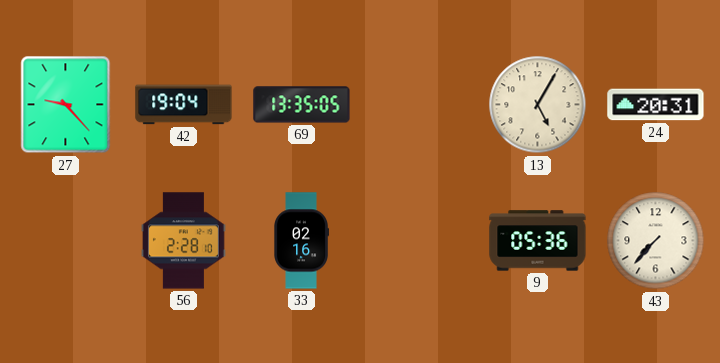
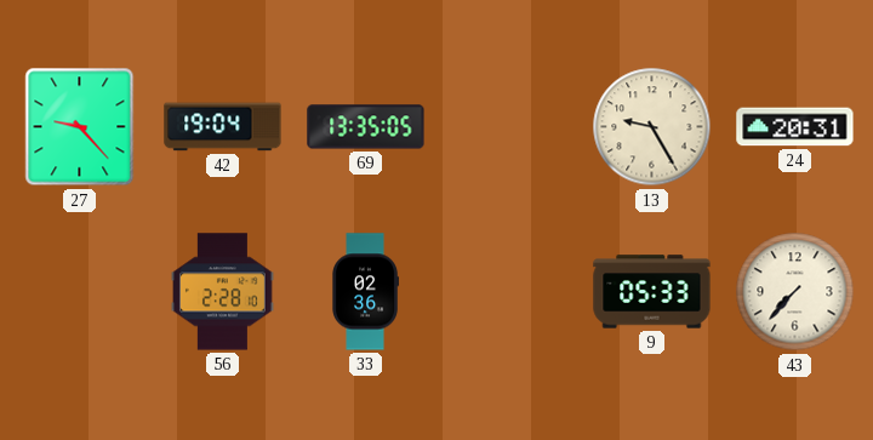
13: 5:05 -> 9:25 (652, 127)
33: 02:16 -> 02:36 (365, 292)
9: 05:36 -> 05:33 (652, 292)
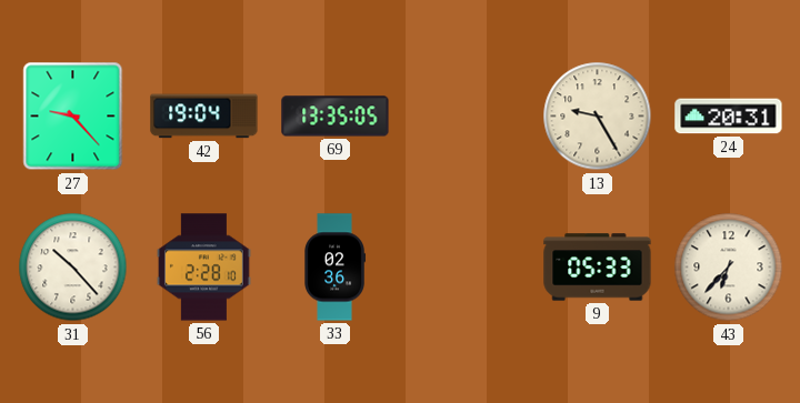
31: none -> 10:23 (73, 268)
43: 7:37 -> 6:37 (729, 268)
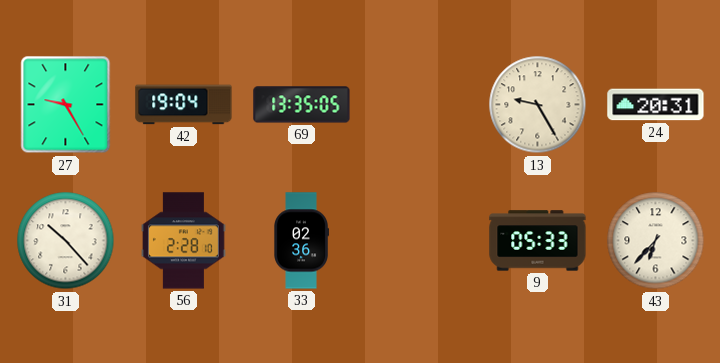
27: 9:23 -> 9:25 (66, 105)
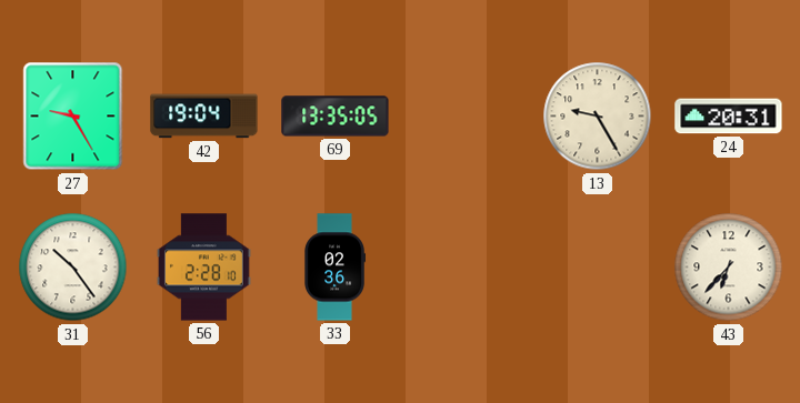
31: 10:23 -> 10:24 (73, 268)
9: 05:33 -> none (538, 241)
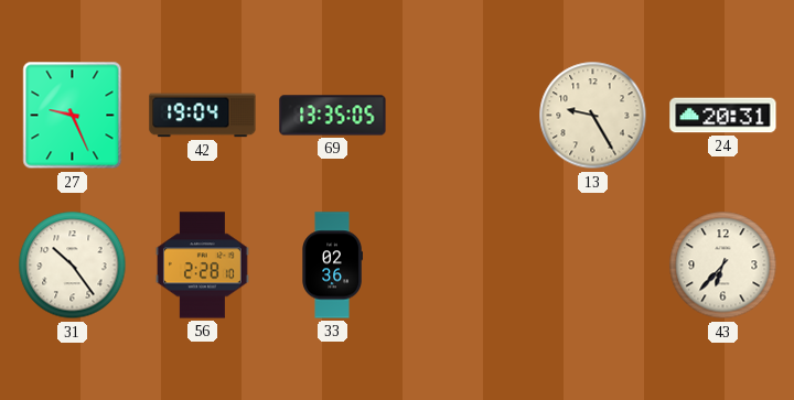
27: 9:25 -> 9:26 (73, 116)
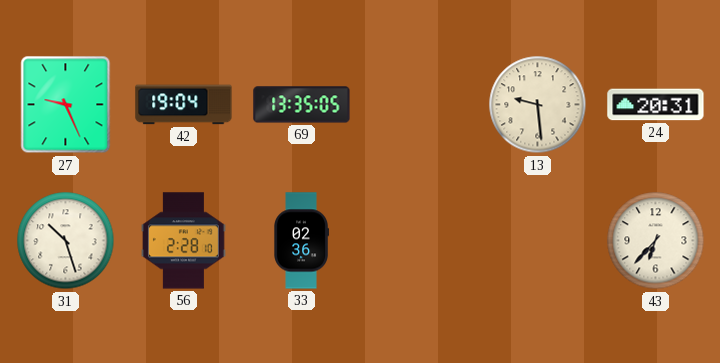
13: 9:25 -> 9:29 (538, 105)
31: 10:24 -> 10:27 (66, 241)
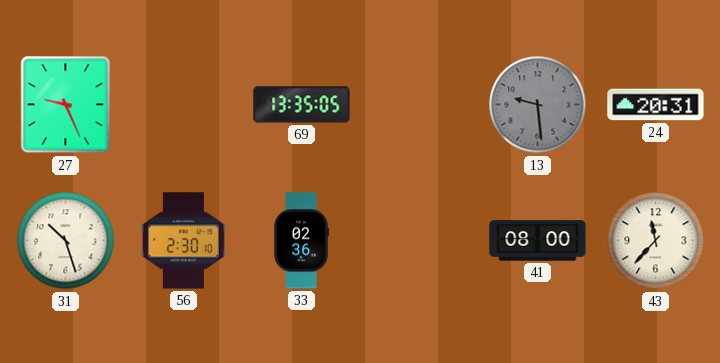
42: 19:04 -> none (184, 105)
13 dial: cream -> grey (538, 105)
56: 2:28 -> 2:30 (183, 241)
41: none -> 08:00 (538, 241)
43: 6:37 -> 11:37 (656, 241)
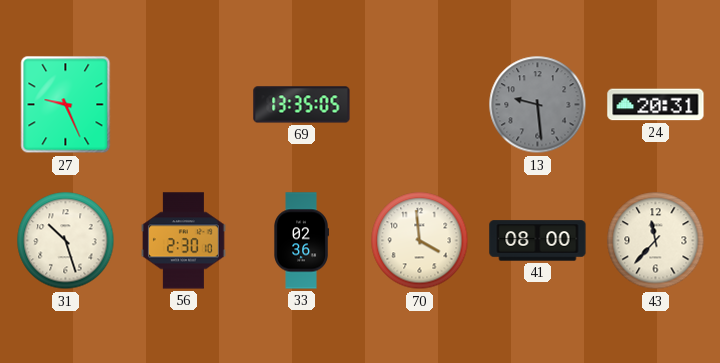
70: none -> 3:59 (420, 241)
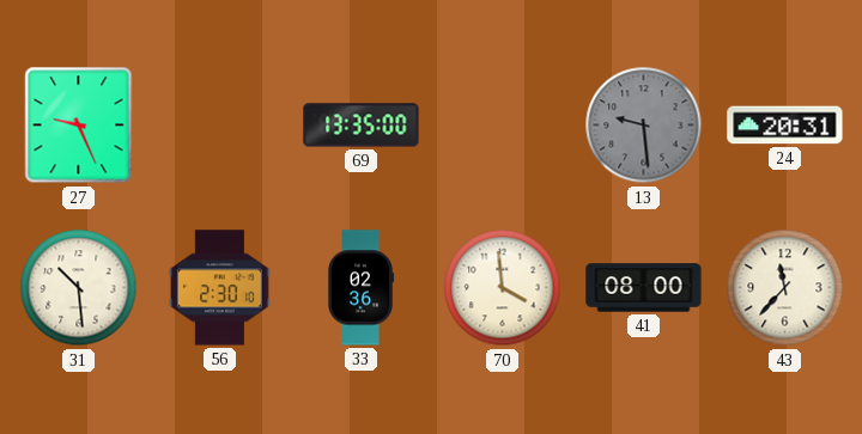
69: 13:35:05 -> 13:35:00 (362, 126)
31: 10:27 -> 10:29 (79, 288)
